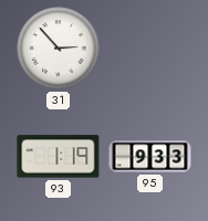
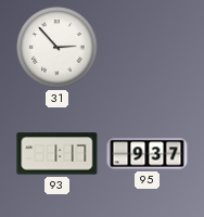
93: 1:19 -> 1:17 (58, 154)
95: 9:33 -> 9:37 (148, 154)
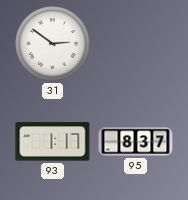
31: 2:53 -> 2:51 (53, 44)
95: 9:37 -> 8:37 (136, 142)
